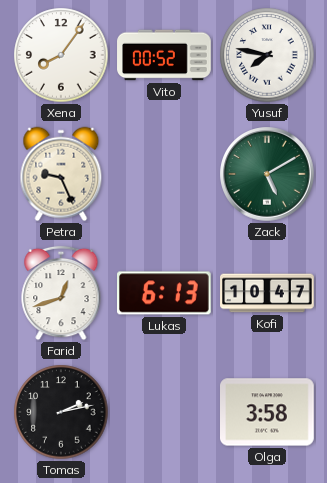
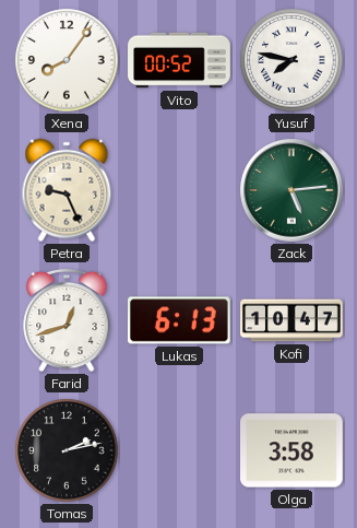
Zack: 5:10 -> 5:14 (291, 190)
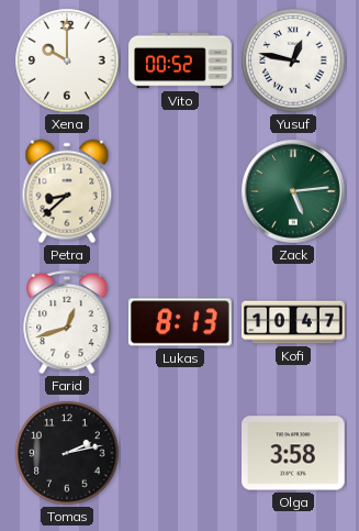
Xena: 8:06 -> 10:00 (67, 60)
Yusuf: 7:47 -> 12:47 (293, 60)
Petra: 9:26 -> 8:38 (67, 191)
Lukas: 6:13 -> 8:13 (181, 322)
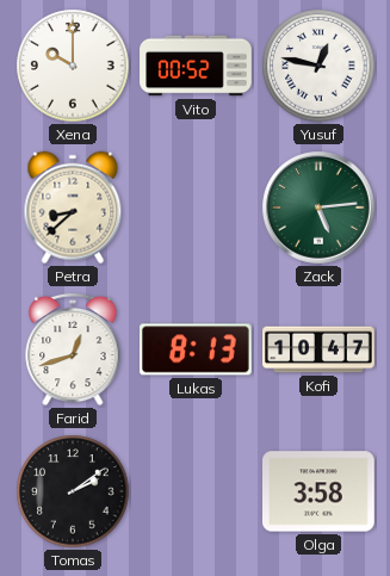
Tomas: 2:13 -> 2:09 (73, 491)
